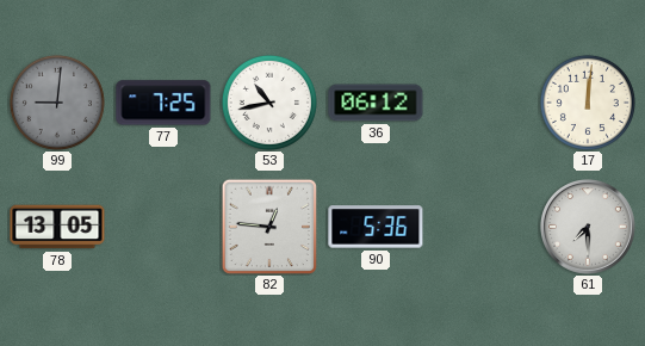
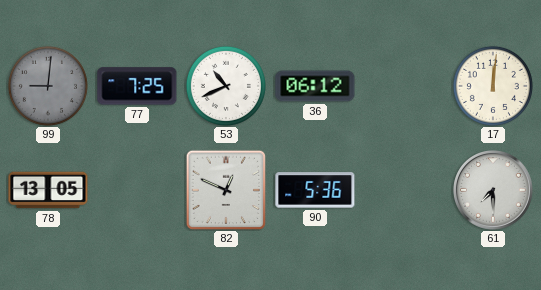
53: 10:43 -> 10:41 (226, 86)
82: 12:46 -> 12:49 (225, 189)
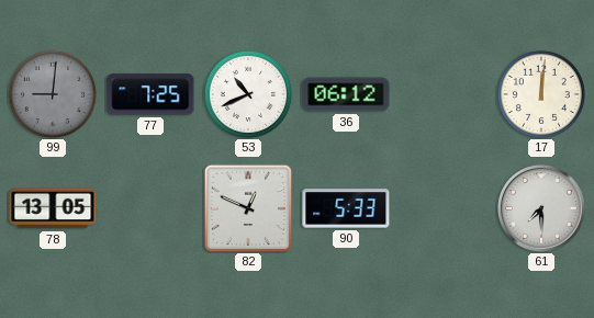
90: 5:36 -> 5:33 (346, 208)
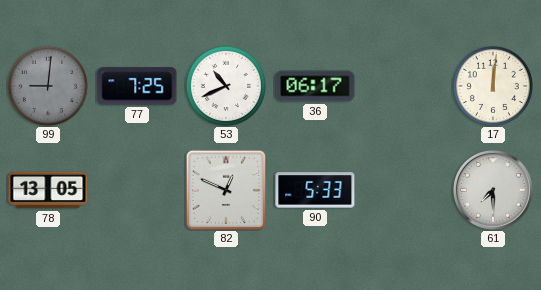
36: 06:12 -> 06:17 (315, 86)
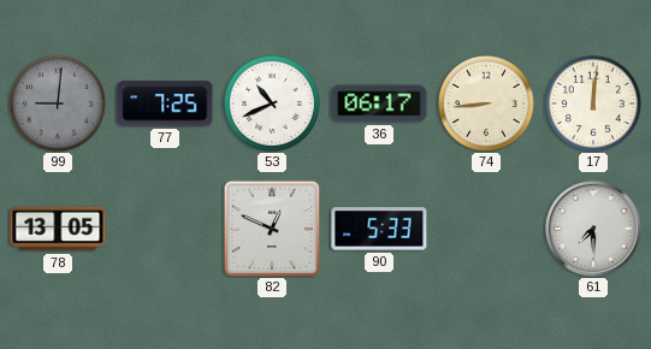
74: none -> 8:44 (486, 103)
